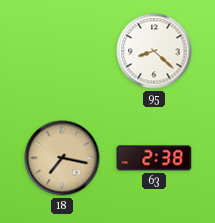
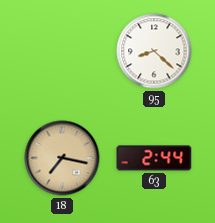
63: 2:38 -> 2:44 (154, 158)
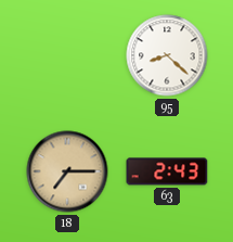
18: 7:17 -> 7:15 (67, 171)
63: 2:44 -> 2:43 (167, 171)
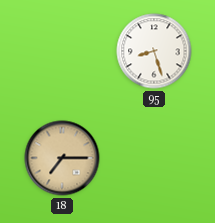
95: 8:22 -> 8:27 (154, 51)
63: 2:43 -> none (167, 171)
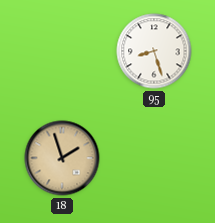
18: 7:15 -> 1:57 (62, 158)
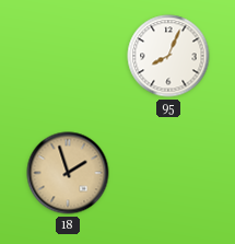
95: 8:27 -> 8:04 (168, 56)
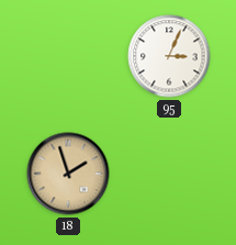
95: 8:04 -> 3:04 (169, 56)
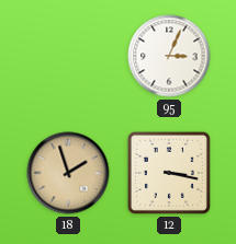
12: none -> 3:17 (169, 173)
